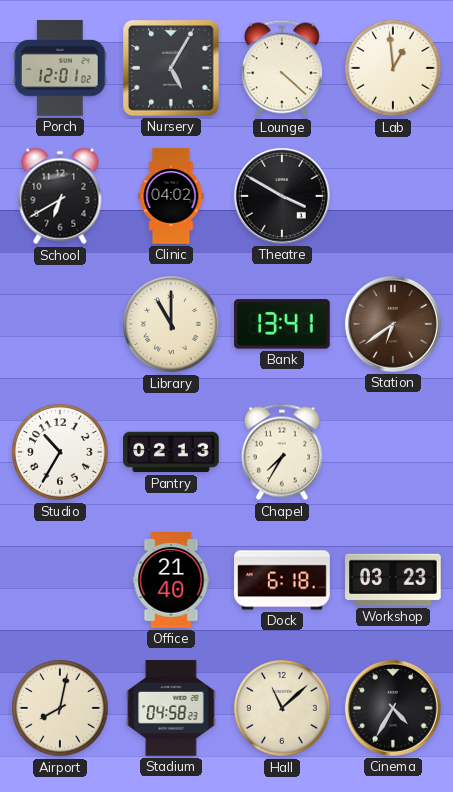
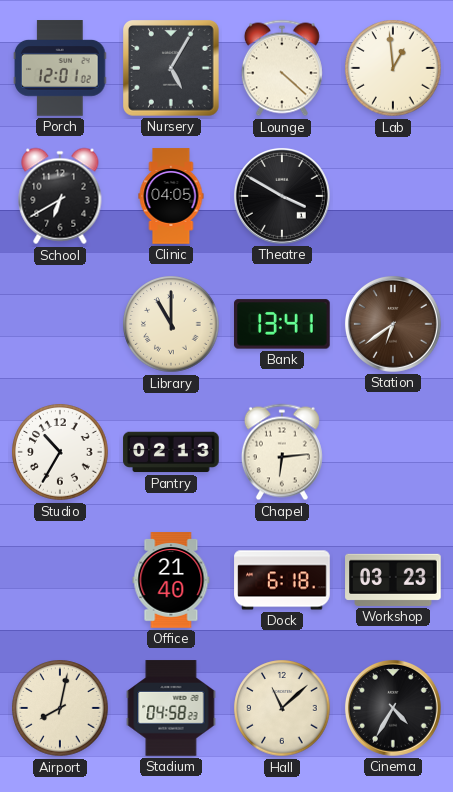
Clinic: 04:02 -> 04:05 (171, 196)
Chapel: 7:35 -> 6:14 (282, 452)
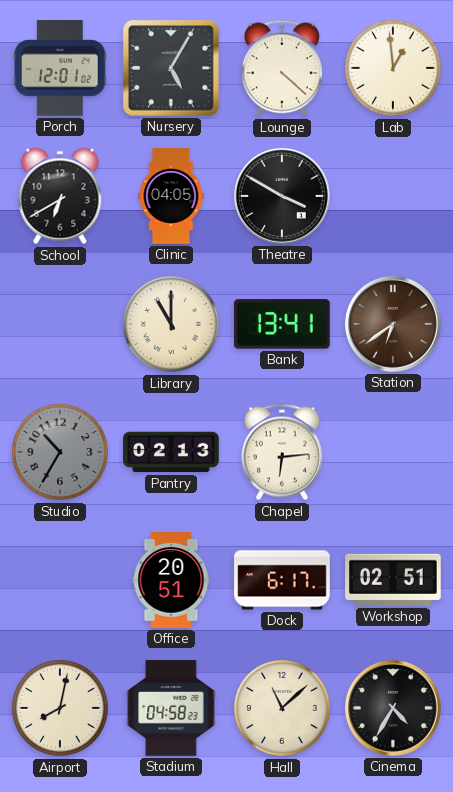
Studio dial: white -> grey (60, 452)
Office: 21:40 -> 20:51 (171, 580)
Dock: 6:18 -> 6:17 (282, 580)
Workshop: 03:23 -> 02:51 (393, 580)
